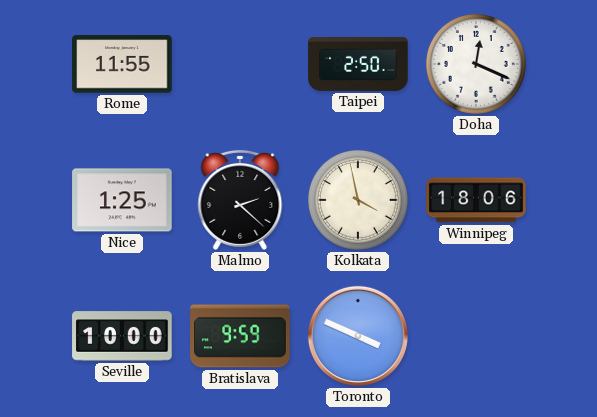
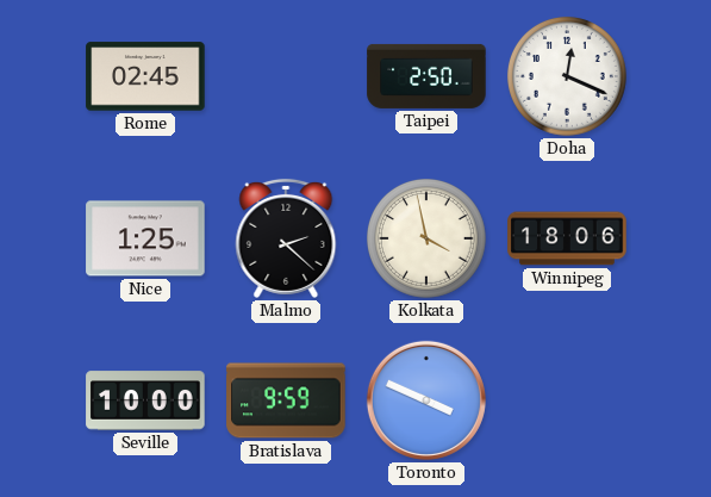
Rome: 11:55 -> 02:45 (145, 76)
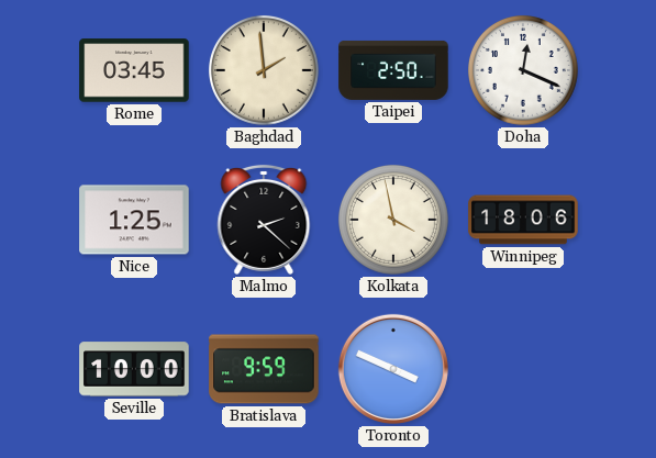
Rome: 02:45 -> 03:45 (134, 70)
Baghdad: none -> 1:59 (264, 70)
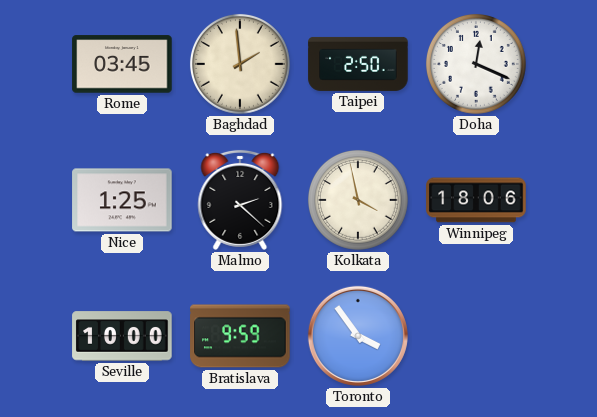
Toronto: 3:49 -> 3:54 (358, 336)
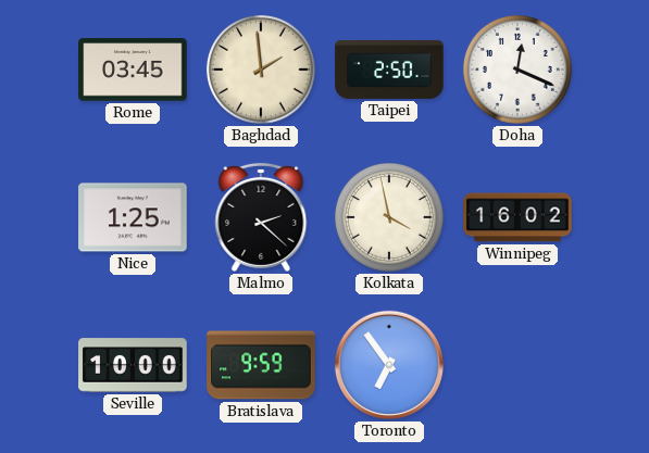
Winnipeg: 18:06 -> 16:02 (517, 217)
Toronto: 3:54 -> 6:54 (389, 365)
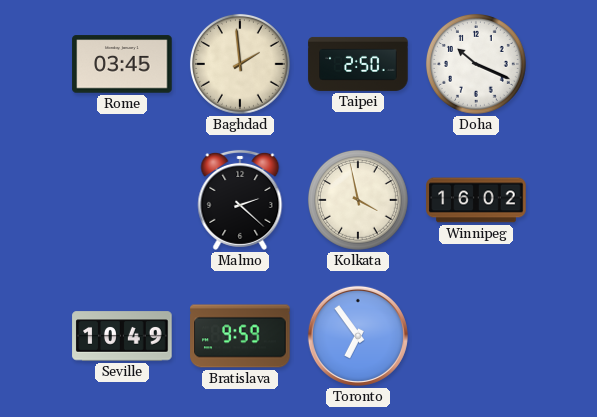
Doha: 12:19 -> 10:19 (476, 64)
Nice: 1:25 -> none (133, 217)
Seville: 10:00 -> 10:49 (122, 336)
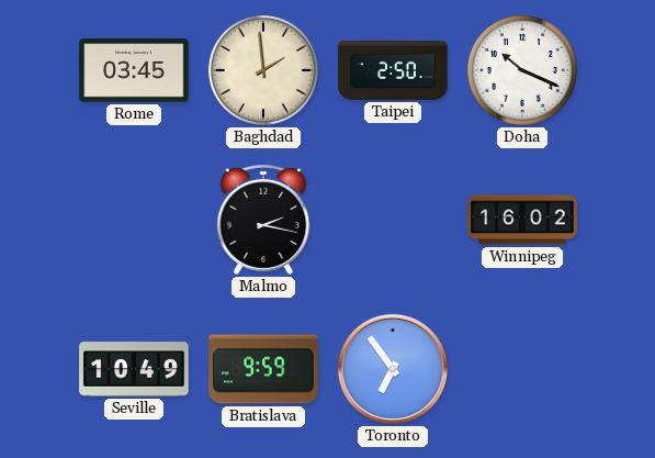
Malmo: 2:22 -> 2:17 (263, 220)
Kolkata: 3:58 -> none (358, 200)
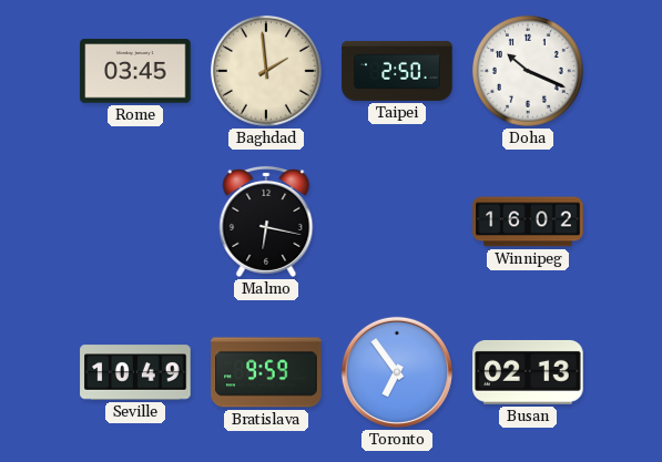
Malmo: 2:17 -> 6:17 (266, 222)
Busan: none -> 02:13 (528, 372)
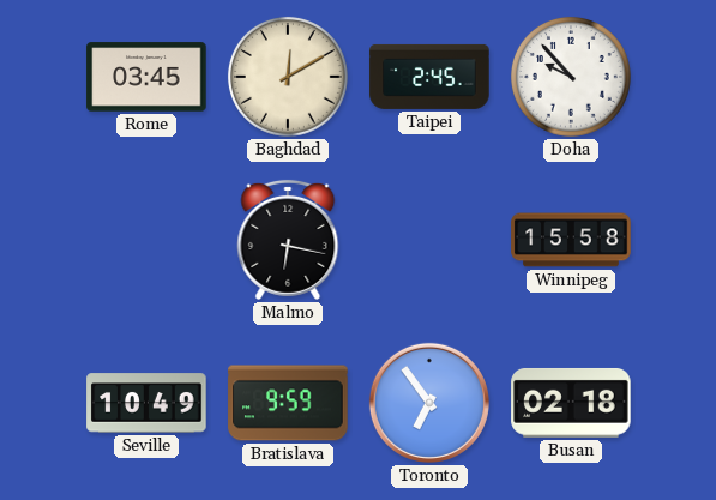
Baghdad: 1:59 -> 12:10 (288, 77)
Taipei: 2:50 -> 2:45 (429, 77)
Doha: 10:19 -> 9:53 (571, 77)
Winnipeg: 16:02 -> 15:58 (571, 240)
Busan: 02:13 -> 02:18 (571, 403)
